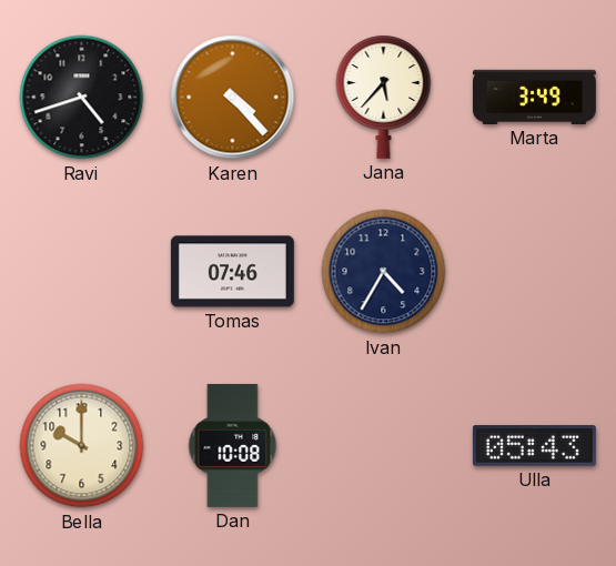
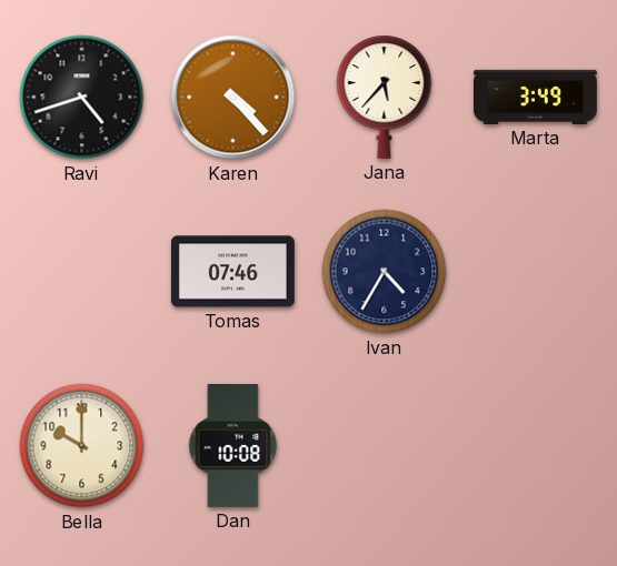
Ulla: 05:43 -> none (534, 446)
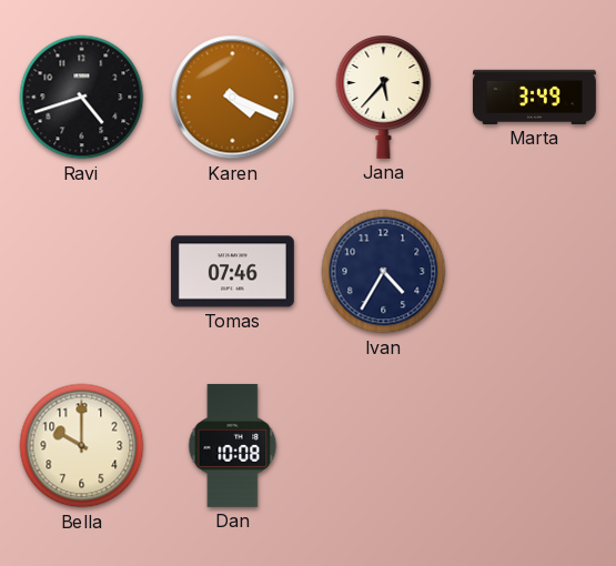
Karen: 4:23 -> 4:19 (233, 98)
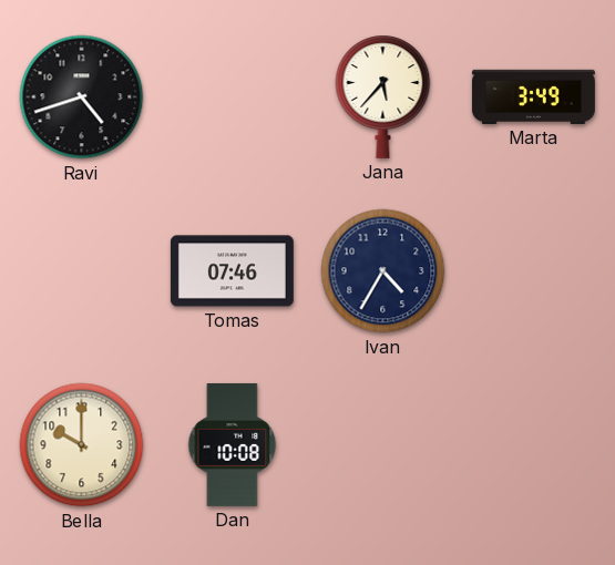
Karen: 4:19 -> none (233, 98)
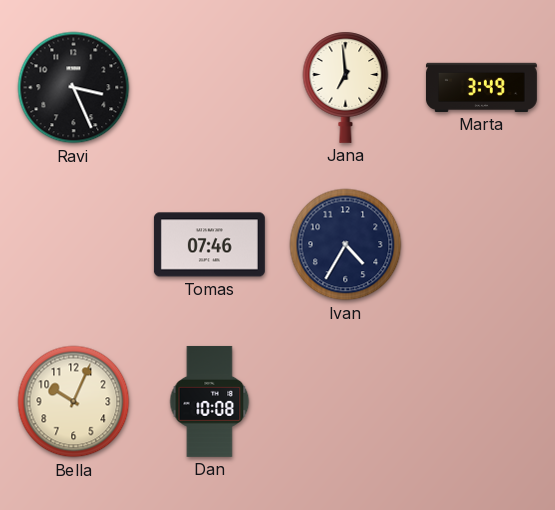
Ravi: 4:42 -> 3:26 (74, 88)
Jana: 5:37 -> 6:59 (346, 87)
Bella: 10:00 -> 10:04 (74, 402)
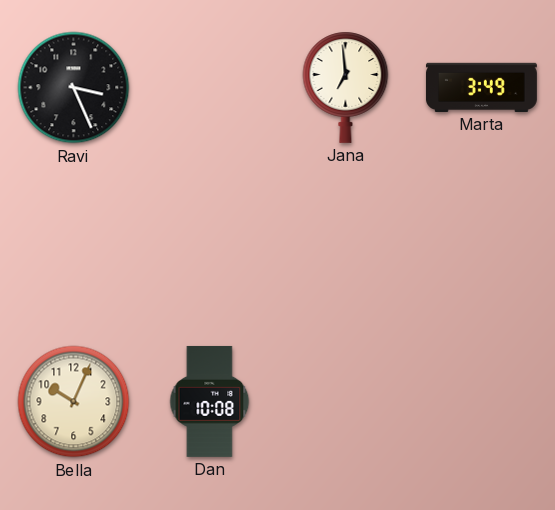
Tomas: 07:46 -> none (209, 245)
Ivan: 4:35 -> none (346, 245)
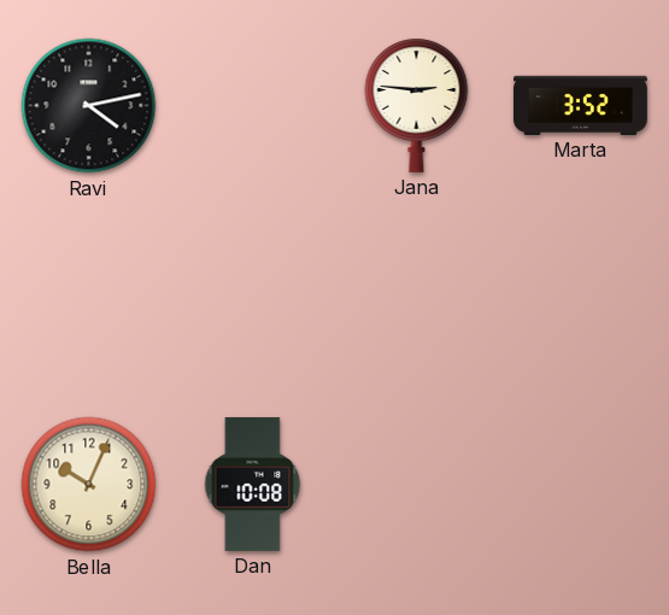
Ravi: 3:26 -> 4:13 (89, 106)
Jana: 6:59 -> 2:46 (417, 105)
Marta: 3:49 -> 3:52 (580, 105)
